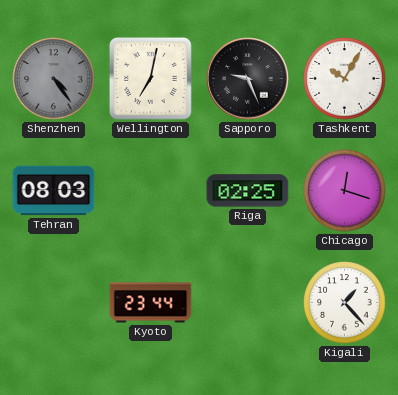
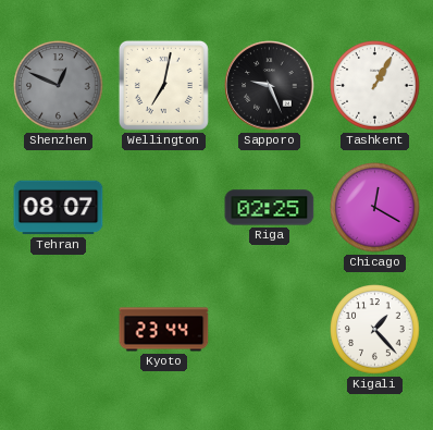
Shenzhen: 4:24 -> 12:49 (59, 86)
Tashkent: 10:05 -> 1:05 (375, 86)
Tehran: 08:03 -> 08:07 (59, 208)
Chicago: 12:18 -> 12:20 (375, 208)
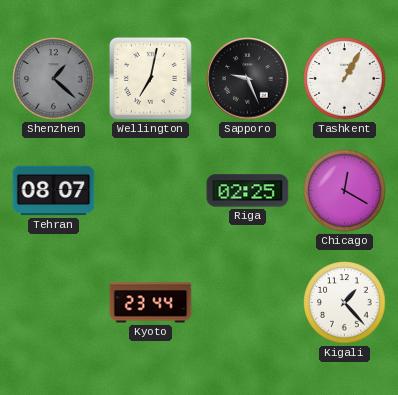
Shenzhen: 12:49 -> 1:22 (54, 79)
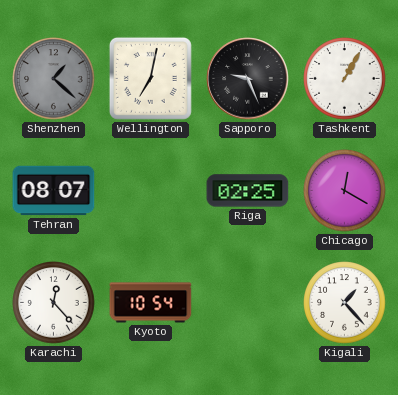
Karachi: none -> 12:23 (54, 303)
Kyoto: 23:44 -> 10:54 (151, 303)
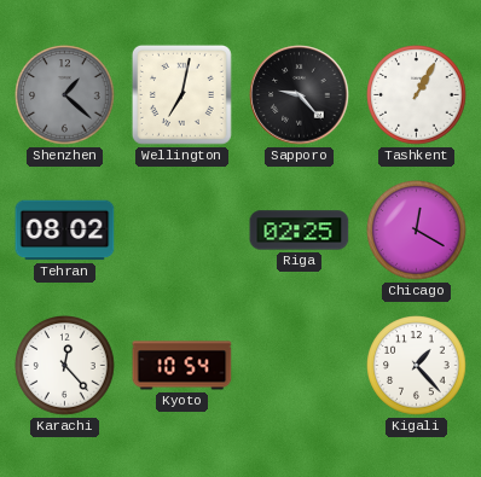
Sapporo: 9:26 -> 9:23 (300, 95)
Tehran: 08:07 -> 08:02 (65, 231)
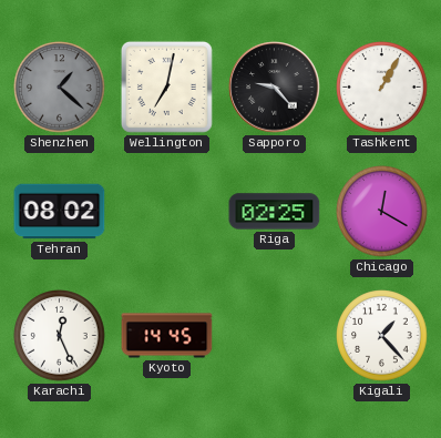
Karachi: 12:23 -> 12:26 (60, 336)
Kyoto: 10:54 -> 14:45 (167, 336)
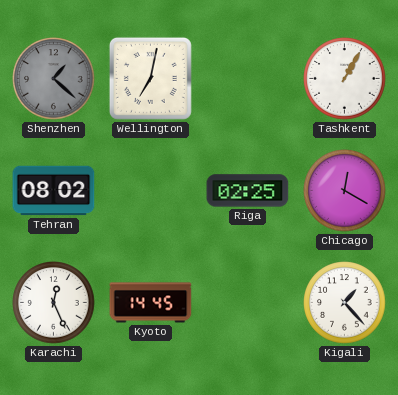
Sapporo: 9:23 -> none (275, 88)
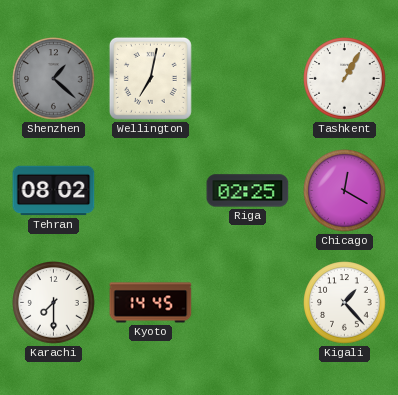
Karachi: 12:26 -> 7:30 (54, 303)
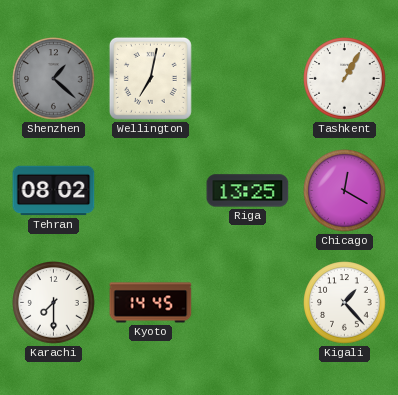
Riga: 02:25 -> 13:25 (248, 191)
